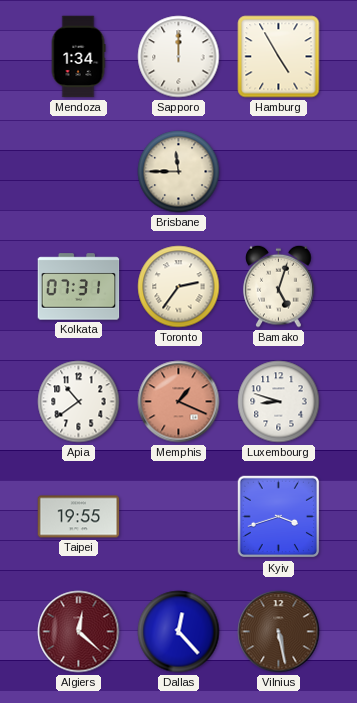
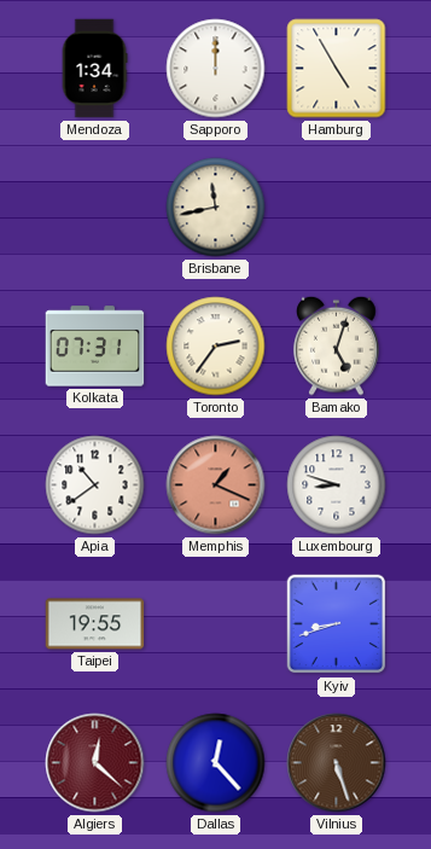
Brisbane: 11:45 -> 11:43 (216, 208)
Kyiv: 3:42 -> 8:42 (337, 624)
Vilnius: 5:28 -> 5:27 (337, 763)
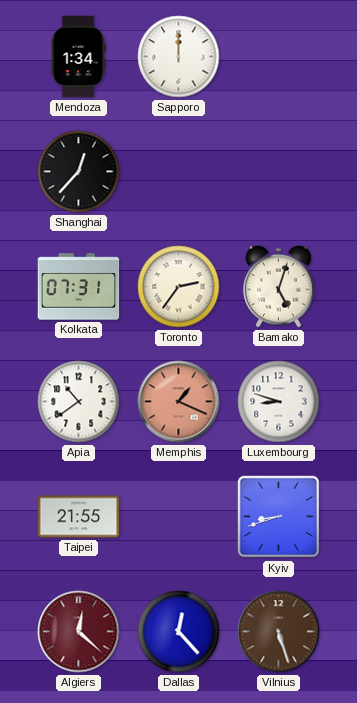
Hamburg: 4:55 -> none (337, 69)
Shanghai: none -> 12:37 (79, 172)
Brisbane: 11:43 -> none (216, 208)
Taipei: 19:55 -> 21:55 (79, 517)
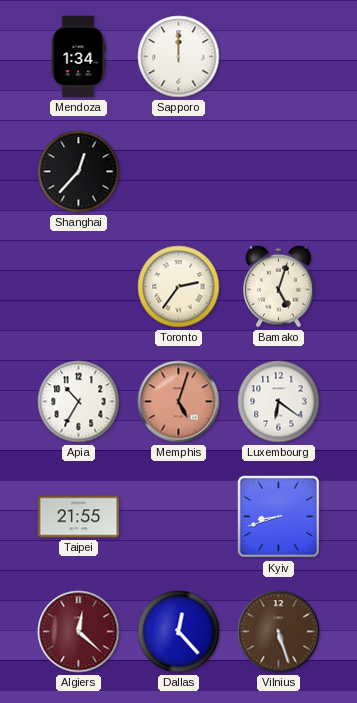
Kolkata: 07:31 -> none (79, 287)
Apia: 10:39 -> 10:35 (79, 402)
Memphis: 1:19 -> 5:03 (179, 402)
Luxembourg: 8:48 -> 6:21 (279, 402)
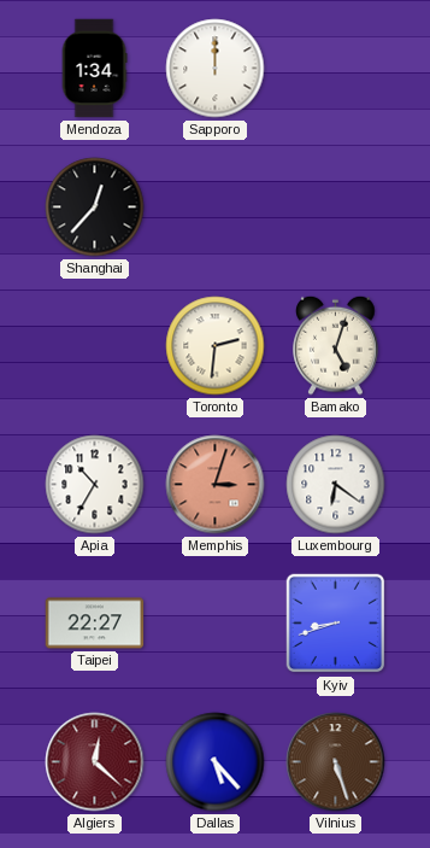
Toronto: 2:36 -> 2:31 (216, 346)
Memphis: 5:03 -> 3:03 (216, 485)
Taipei: 21:55 -> 22:27 (95, 624)
Dallas: 12:23 -> 5:23 (216, 762)
